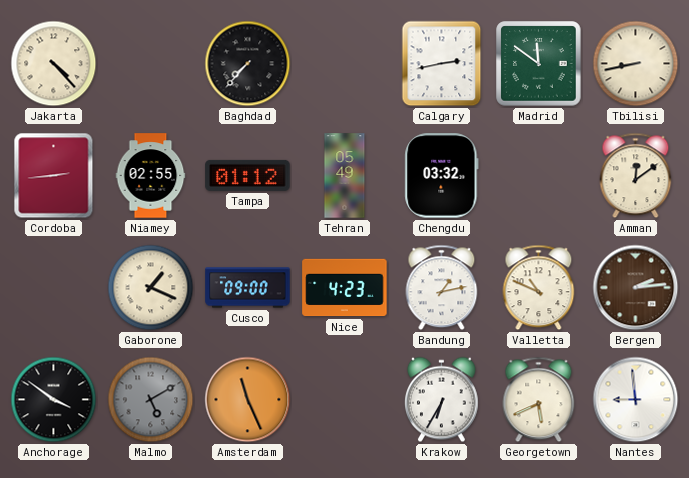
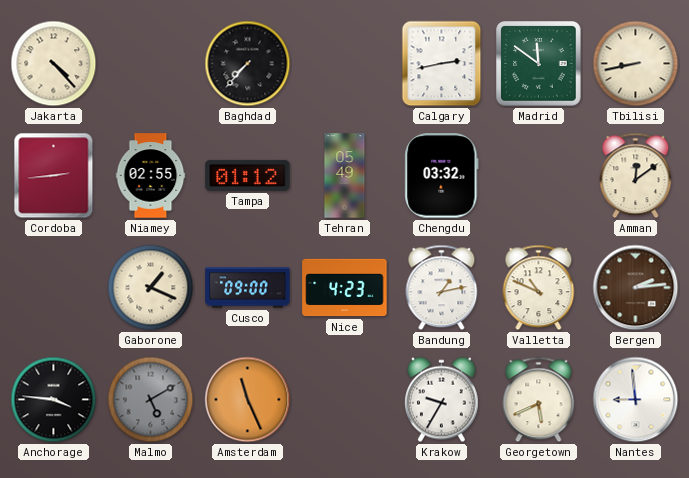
Anchorage: 3:51 -> 3:46 (54, 400)
Krakow: 6:35 -> 9:35 (441, 400)
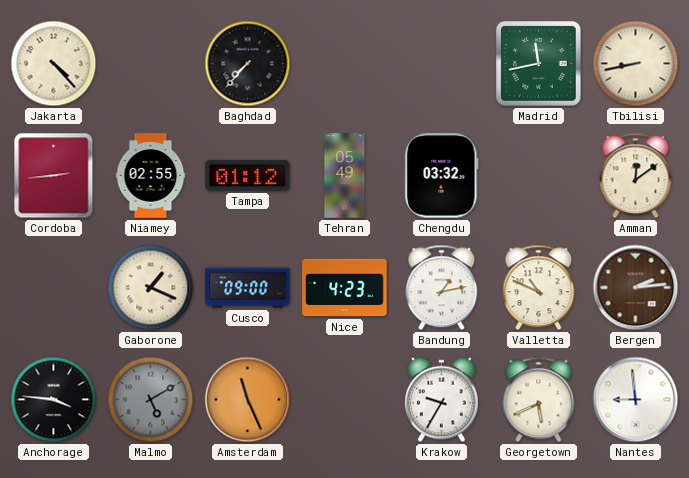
Calgary: 2:43 -> none (442, 64)
Madrid: 11:51 -> 11:43 (539, 64)
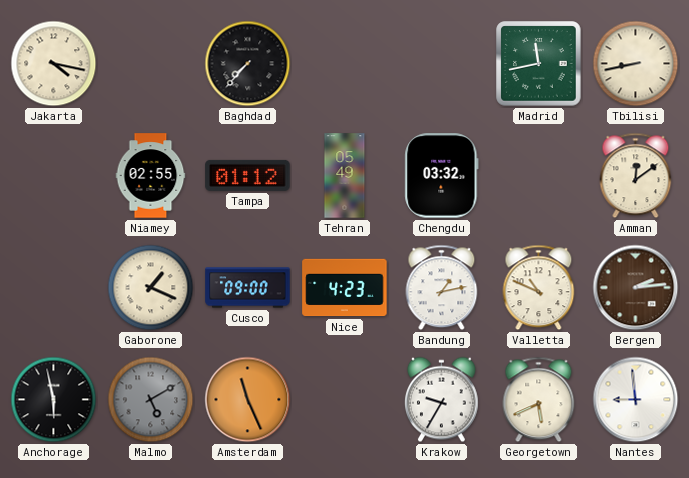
Jakarta: 4:23 -> 4:17 (54, 64)
Cordoba: 2:44 -> none (54, 176)
Anchorage: 3:46 -> 5:58 (54, 400)
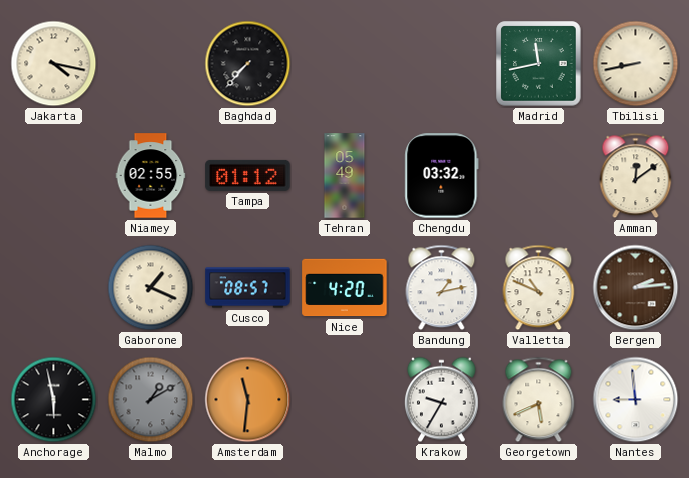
Cusco: 09:00 -> 08:57 (248, 288)
Nice: 4:23 -> 4:20 (345, 288)
Malmo: 5:10 -> 1:10 (151, 400)
Amsterdam: 11:26 -> 11:31 (248, 400)
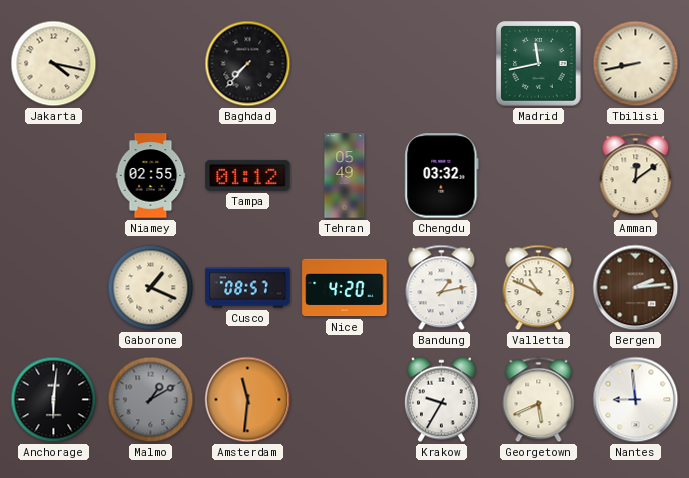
Anchorage: 5:58 -> 6:01 (54, 400)
